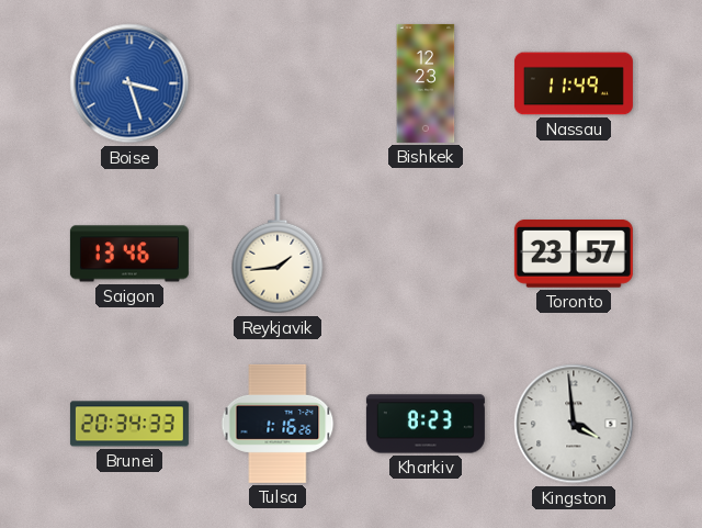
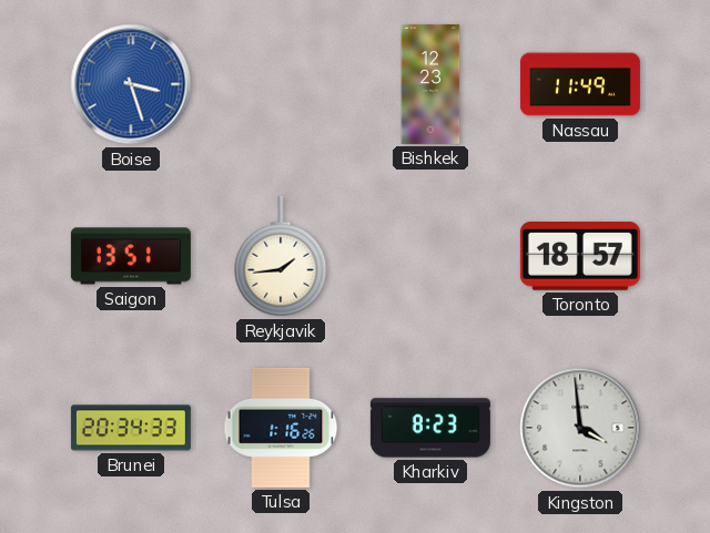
Saigon: 13:46 -> 13:51 (131, 256)
Toronto: 23:57 -> 18:57 (580, 257)
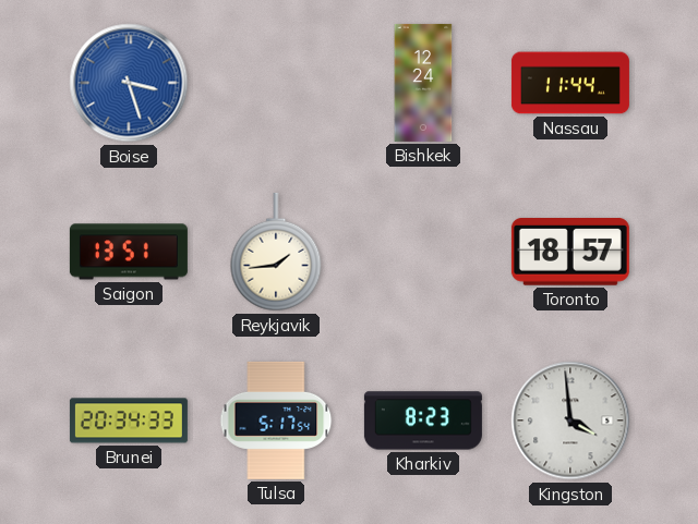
Bishkek: 12:23 -> 12:24 (423, 83)
Nassau: 11:49 -> 11:44 (570, 83)
Tulsa: 1:16 -> 5:17 (276, 421)
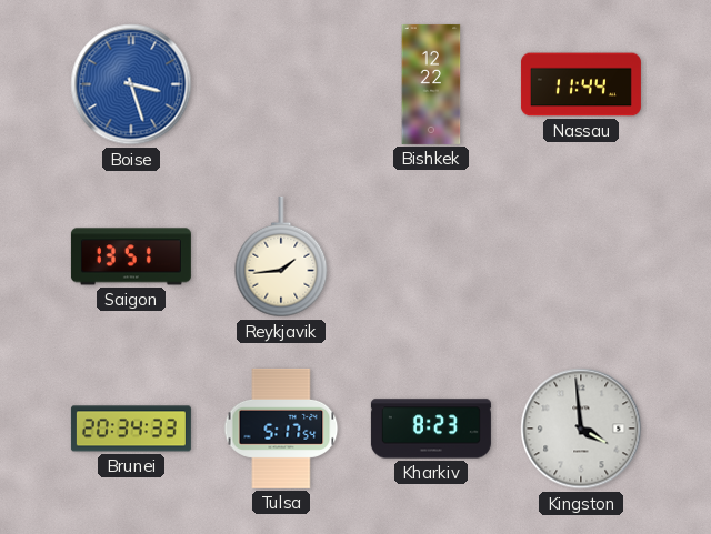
Bishkek: 12:24 -> 12:22 (431, 84)
Toronto: 18:57 -> none (570, 253)
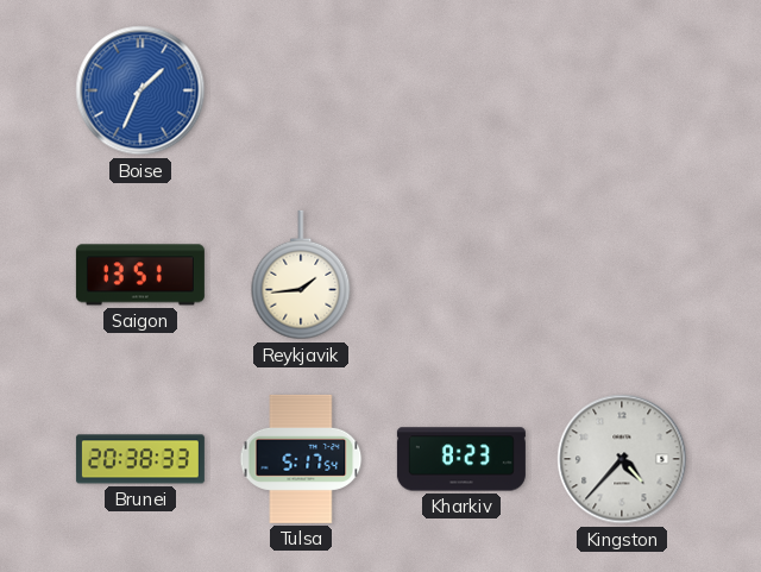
Boise: 3:27 -> 1:34 (140, 90)
Bishkek: 12:22 -> none (431, 84)
Nassau: 11:44 -> none (581, 84)
Brunei: 20:34 -> 20:38 (140, 459)
Kingston: 3:59 -> 4:37 (622, 459)
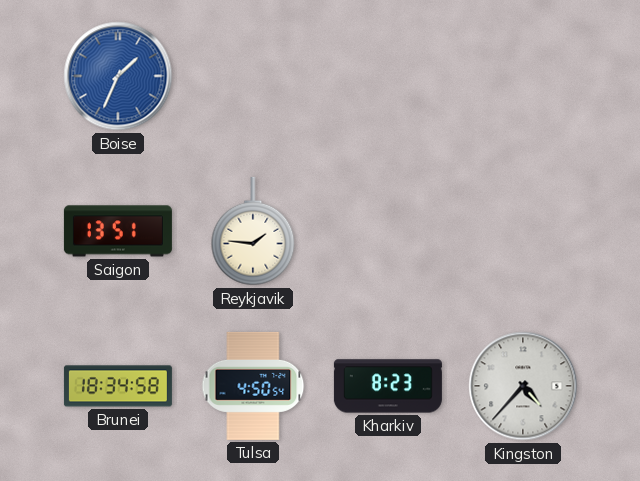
Reykjavik: 1:44 -> 1:46 (253, 231)
Brunei: 20:38 -> 18:34 (118, 386)
Tulsa: 5:17 -> 4:50 (253, 386)
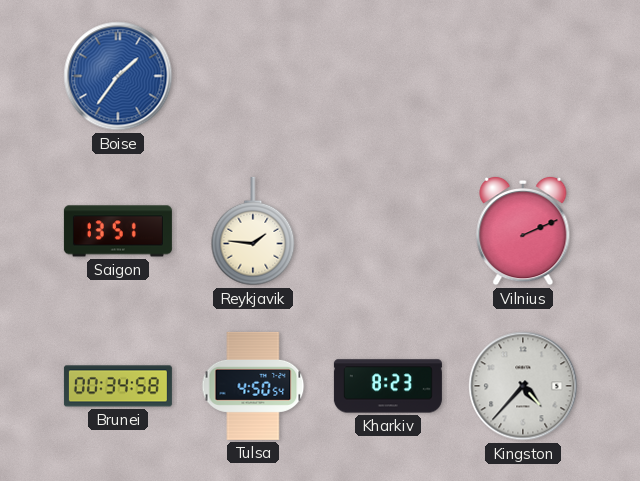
Boise: 1:34 -> 1:36 (118, 76)
Vilnius: none -> 2:11 (523, 231)
Brunei: 18:34 -> 00:34 (118, 386)
